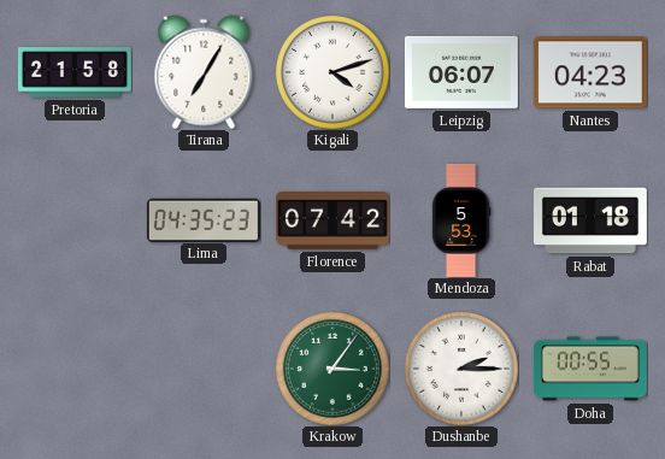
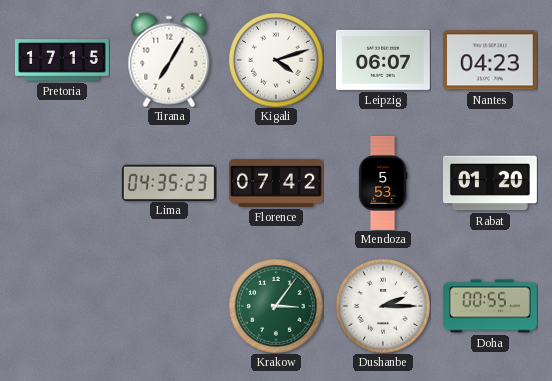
Pretoria: 21:58 -> 17:15 (62, 60)
Rabat: 01:18 -> 01:20 (490, 183)
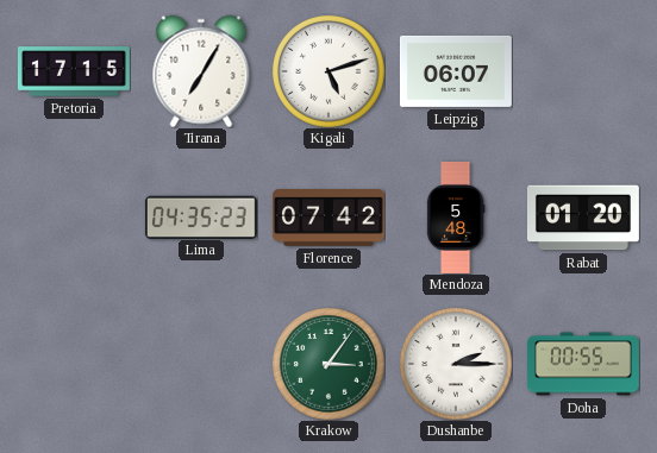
Kigali: 4:12 -> 5:12 (328, 71)
Nantes: 04:23 -> none (490, 60)
Mendoza: 5:53 -> 5:48 (456, 218)
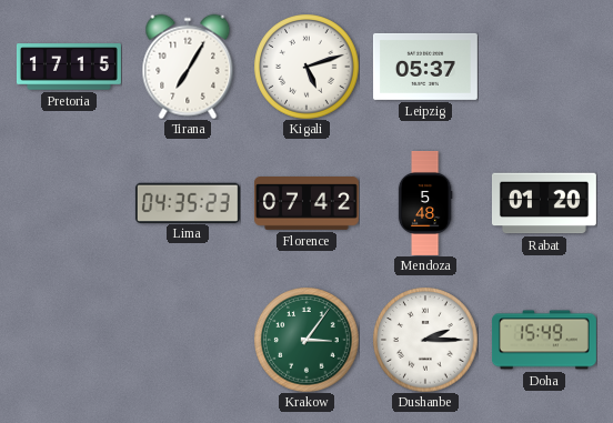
Leipzig: 06:07 -> 05:37 (425, 67)
Doha: 00:55 -> 15:49 (544, 340)
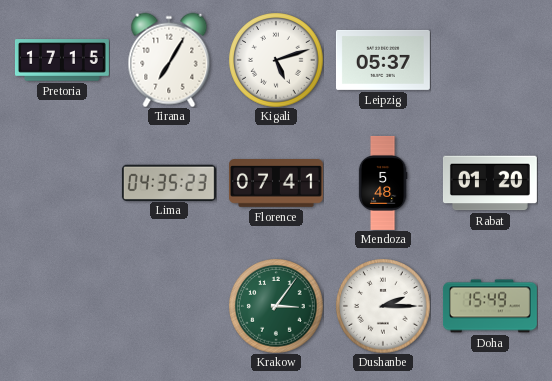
Florence: 07:42 -> 07:41 (276, 184)
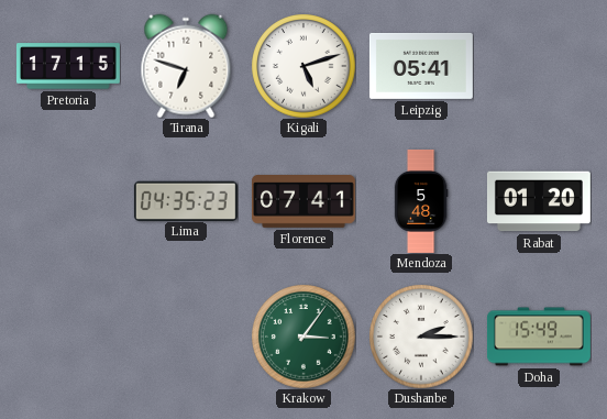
Tirana: 7:05 -> 6:48 (186, 66)
Leipzig: 05:37 -> 05:41 (421, 66)
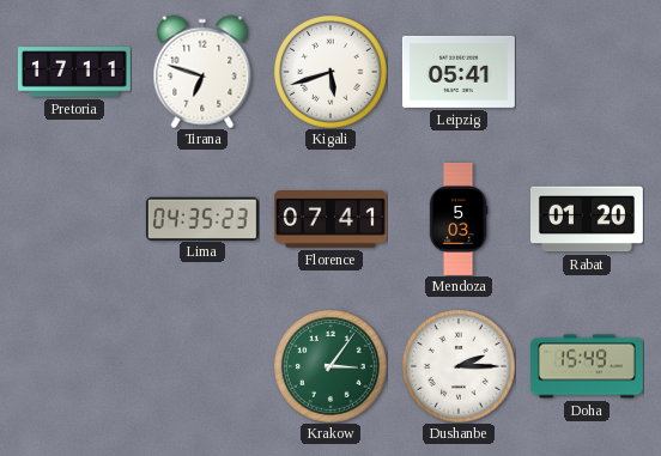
Pretoria: 17:15 -> 17:11 (74, 72)
Kigali: 5:12 -> 5:42 (330, 72)
Mendoza: 5:48 -> 5:03 (459, 219)
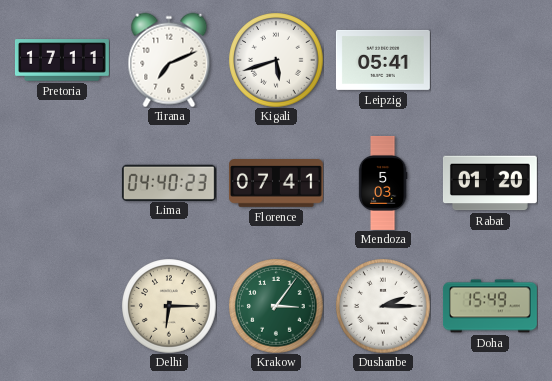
Tirana: 6:48 -> 7:11 (169, 60)
Lima: 04:35 -> 04:40 (169, 182)
Delhi: none -> 6:15 (169, 306)
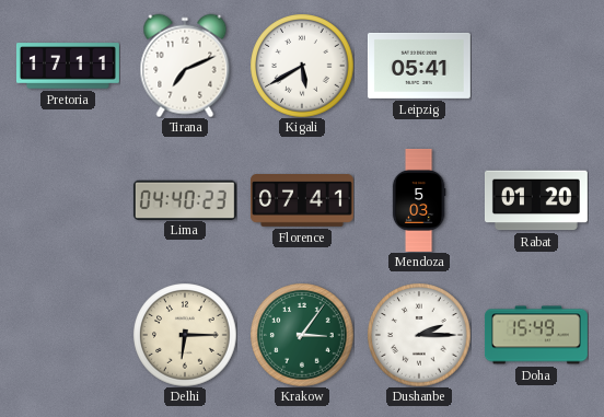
Kigali: 5:42 -> 5:40 (302, 66)
